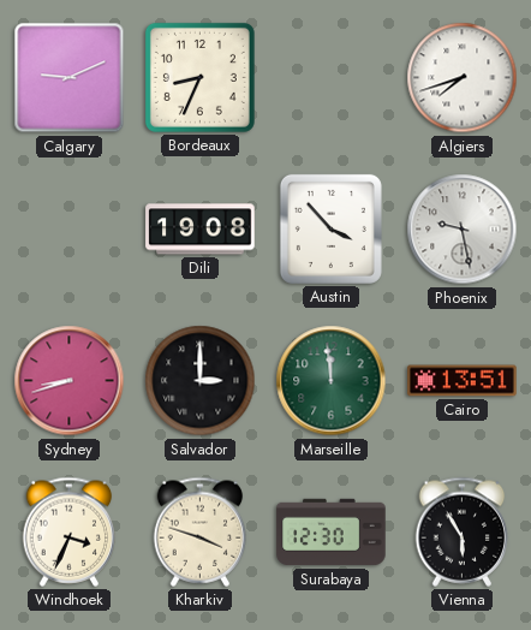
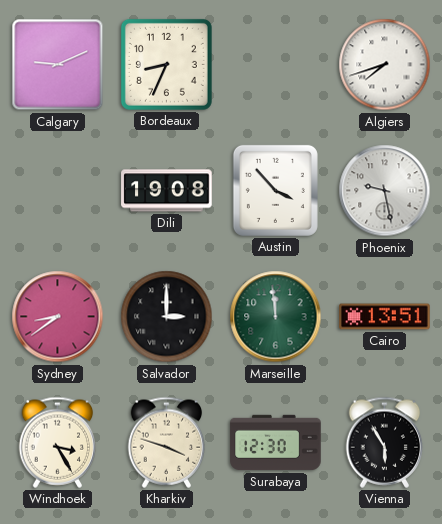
Sydney: 8:42 -> 8:39 (58, 317)
Windhoek: 3:34 -> 3:25 (58, 442)
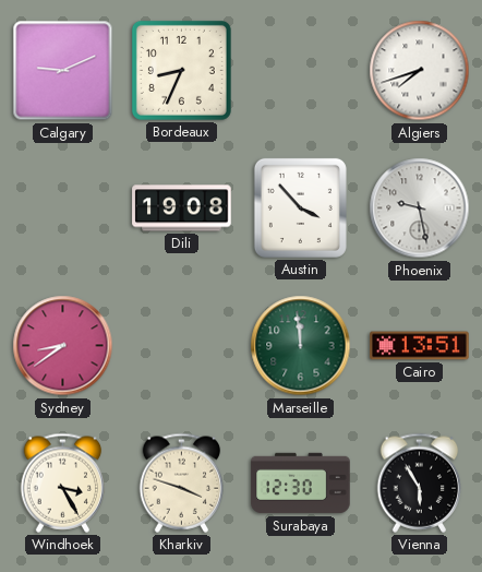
Salvador: 3:00 -> none (167, 317)
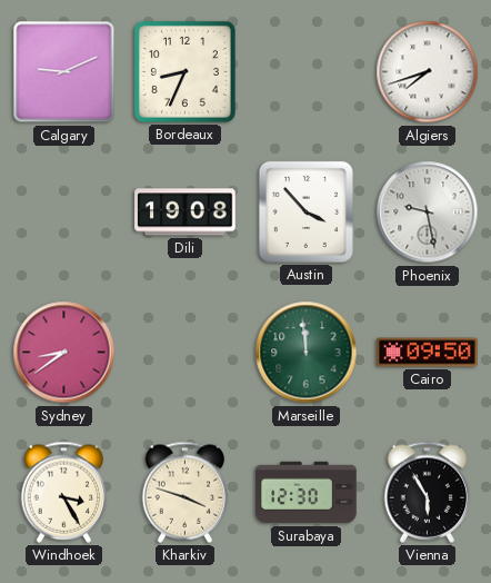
Cairo: 13:51 -> 09:50 (428, 353)
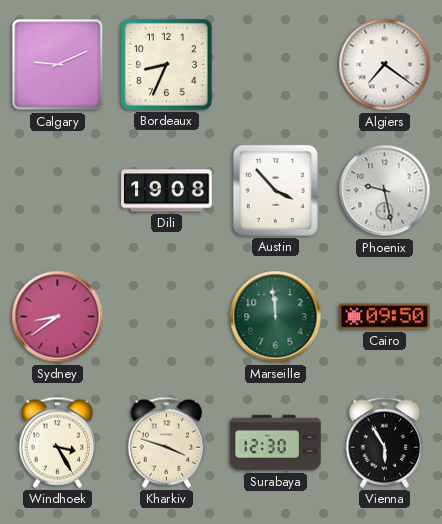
Algiers: 7:42 -> 7:21 (385, 65)
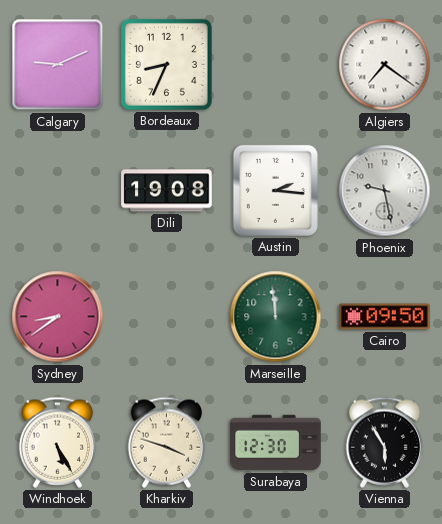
Austin: 3:53 -> 2:16 (275, 190)
Windhoek: 3:25 -> 5:25 (58, 442)
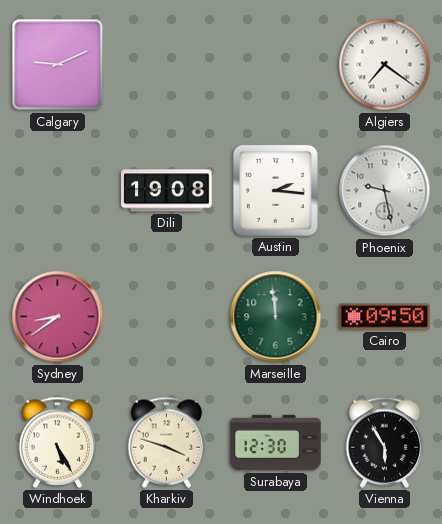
Bordeaux: 8:34 -> none (166, 64)
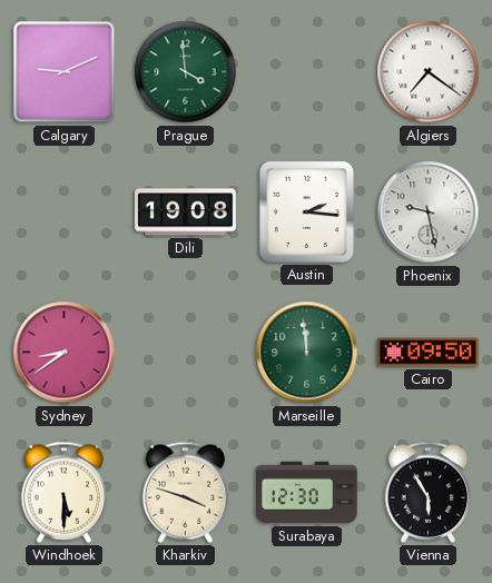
Prague: none -> 3:59 (186, 72)
Windhoek: 5:25 -> 5:30 (65, 492)
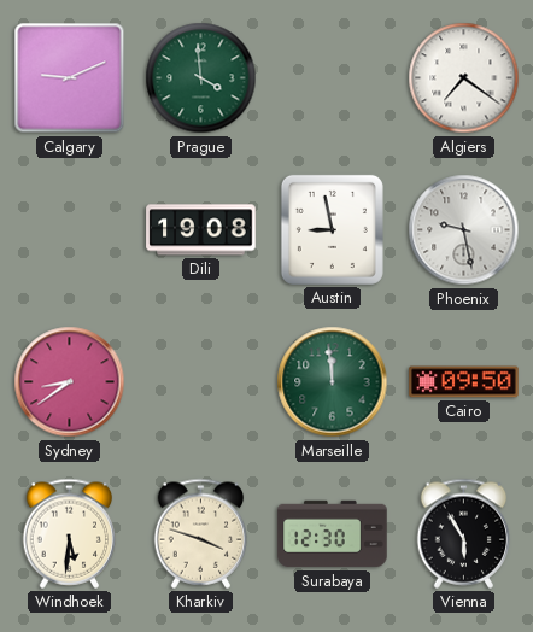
Austin: 2:16 -> 8:58 (332, 229)
Windhoek: 5:30 -> 5:31 (70, 533)
